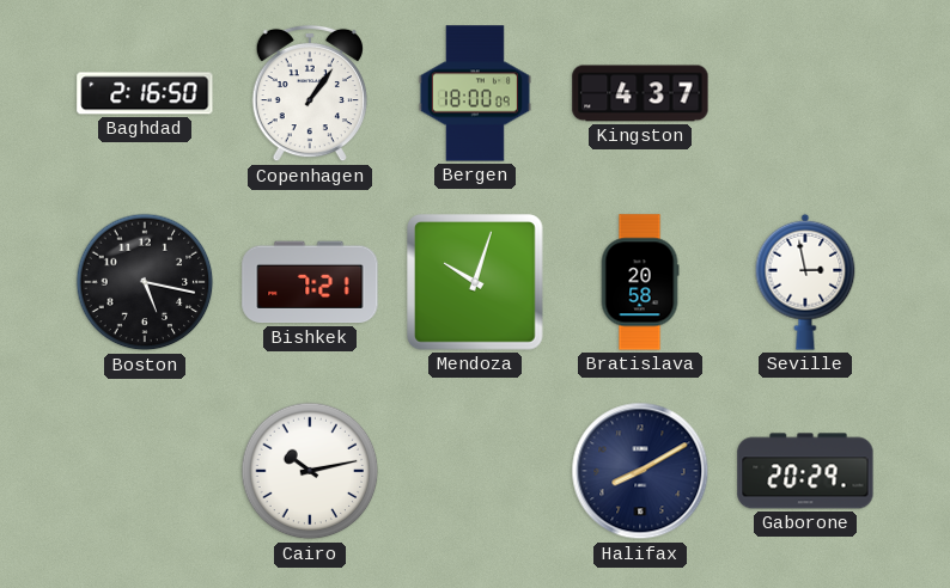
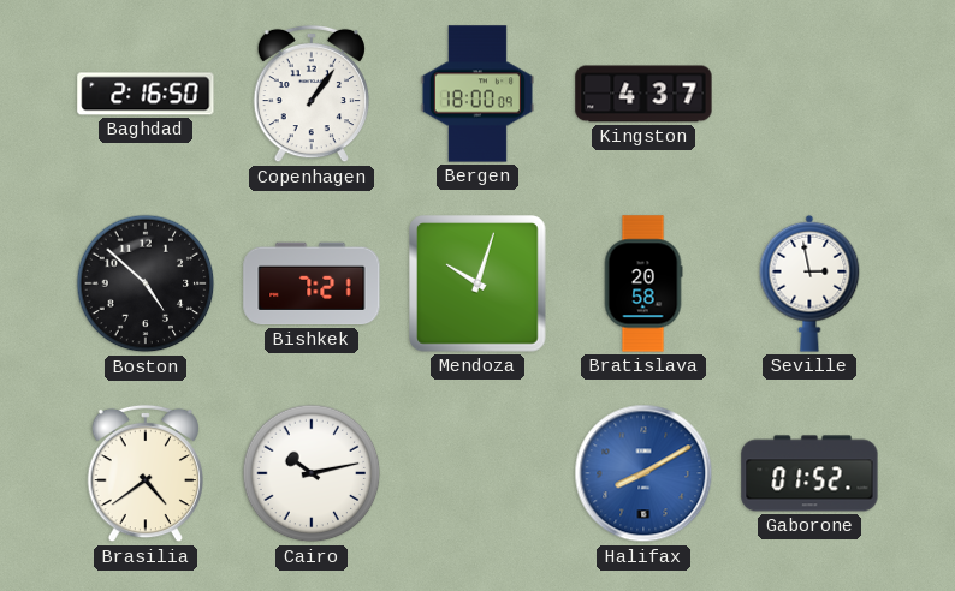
Boston: 5:17 -> 4:52 (146, 283)
Brasilia: none -> 4:39 (144, 473)
Halifax dial: navy -> blue (643, 473)
Gaborone: 20:29 -> 01:52 (809, 473)
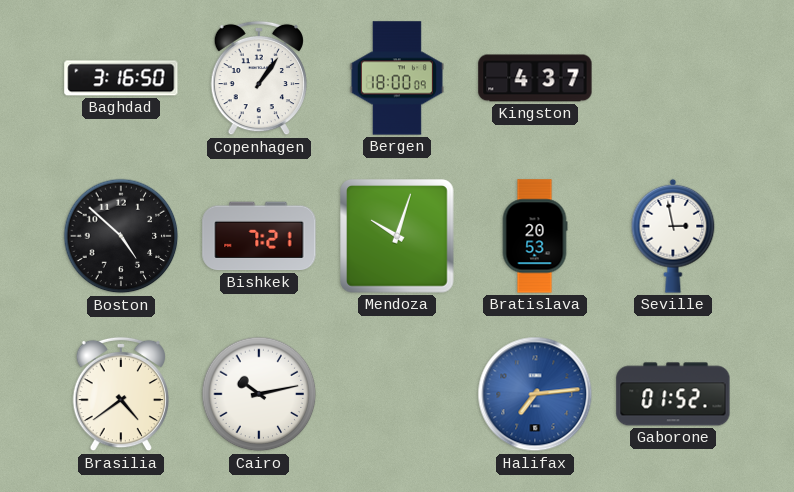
Baghdad: 2:16 -> 3:16 (121, 78)
Bratislava: 20:58 -> 20:53 (535, 236)
Halifax: 8:10 -> 7:14 (535, 394)
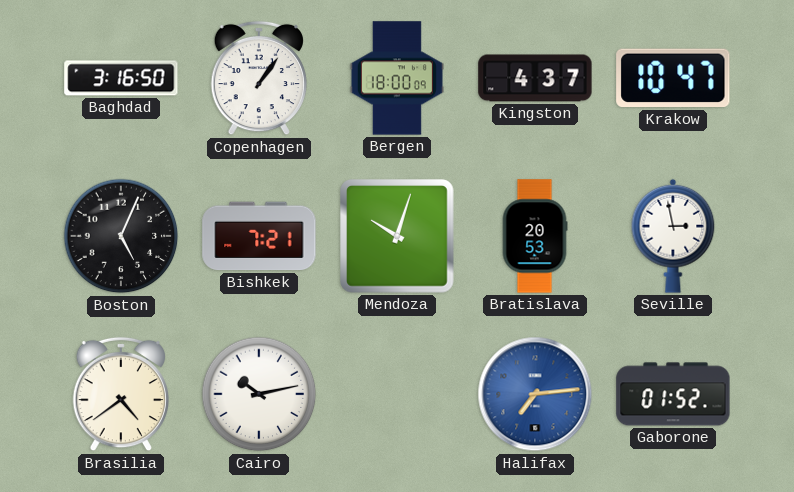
Krakow: none -> 10:47 (673, 78)
Boston: 4:52 -> 5:04 (121, 236)
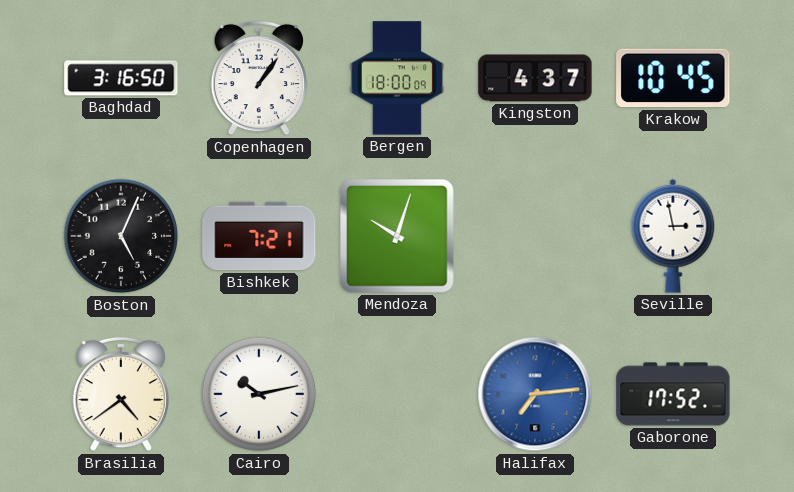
Krakow: 10:47 -> 10:45 (673, 78)
Bratislava: 20:53 -> none (535, 236)
Gaborone: 01:52 -> 17:52 (673, 394)
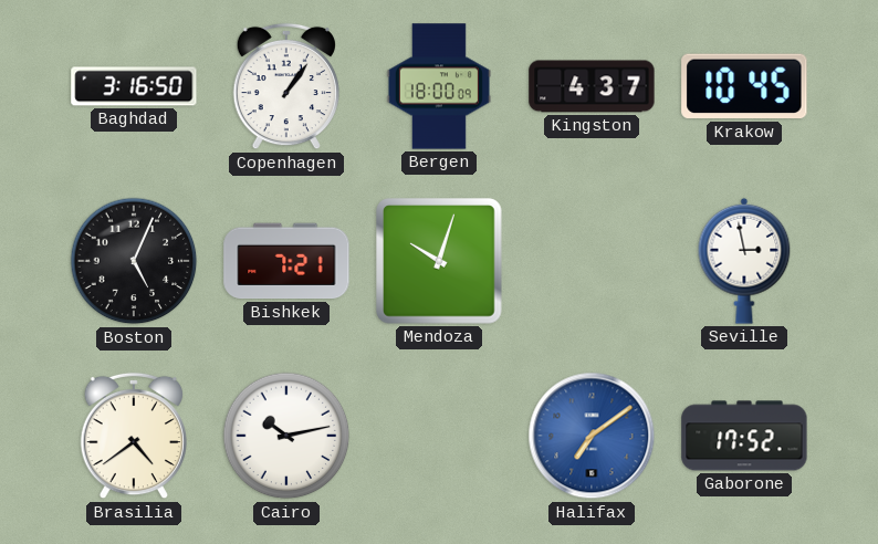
Halifax: 7:14 -> 7:09 (592, 436)
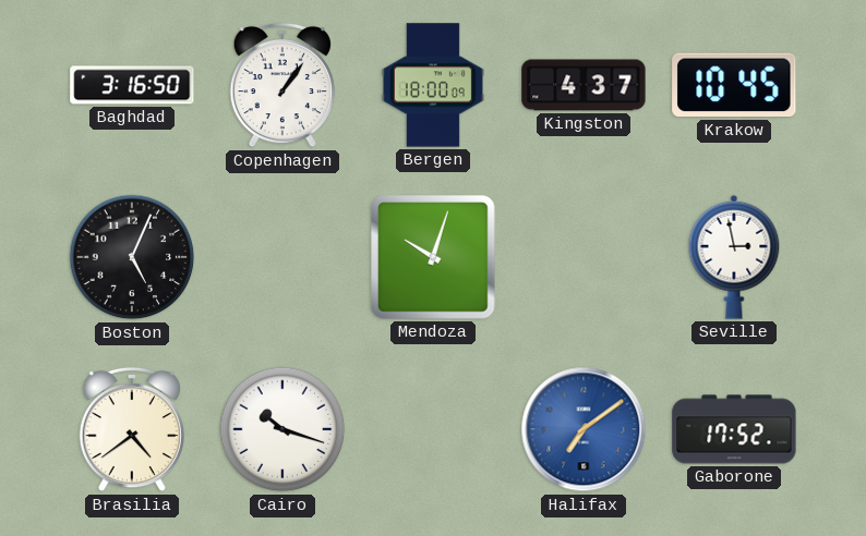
Bishkek: 7:21 -> none (286, 261)
Cairo: 10:13 -> 10:18 (282, 429)
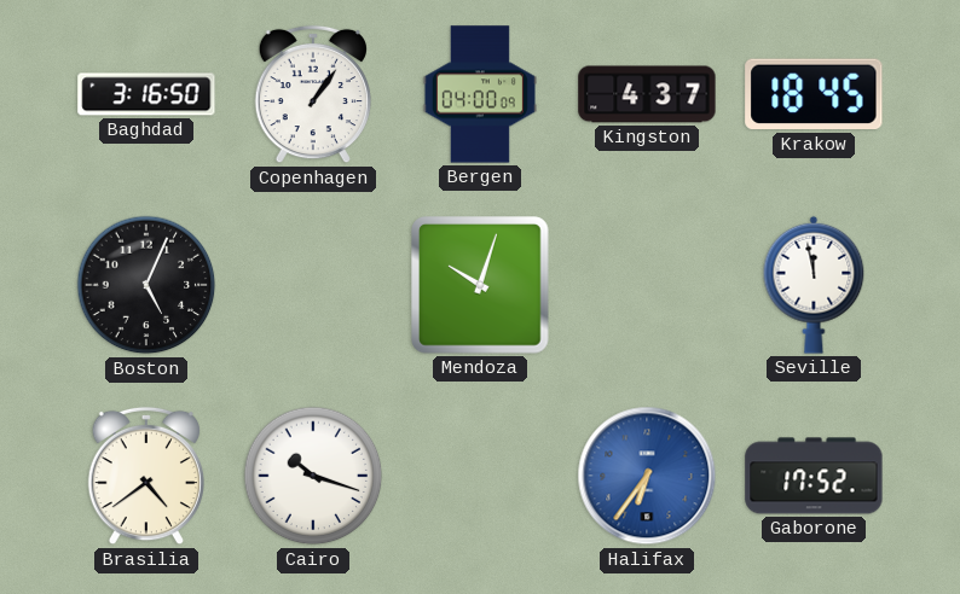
Bergen: 18:00 -> 04:00 (480, 94)
Krakow: 10:45 -> 18:45 (814, 94)
Seville: 2:58 -> 11:58 (814, 285)
Halifax: 7:09 -> 6:36 (647, 476)
